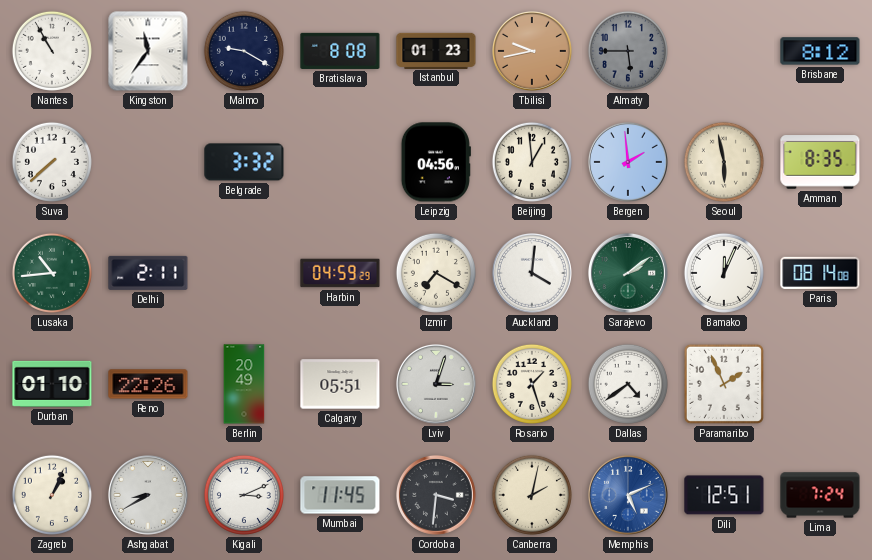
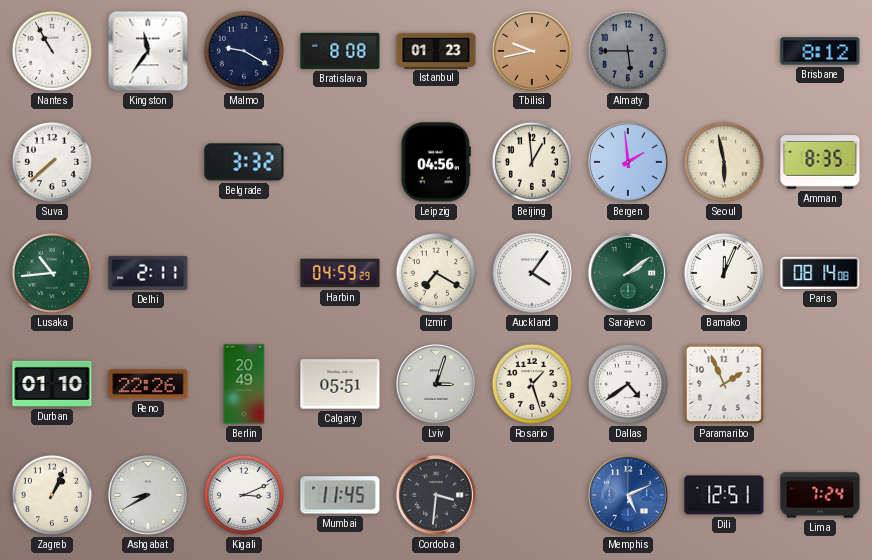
Auckland: 4:01 -> 4:06 (532, 273)
Canberra: 2:02 -> none (532, 495)
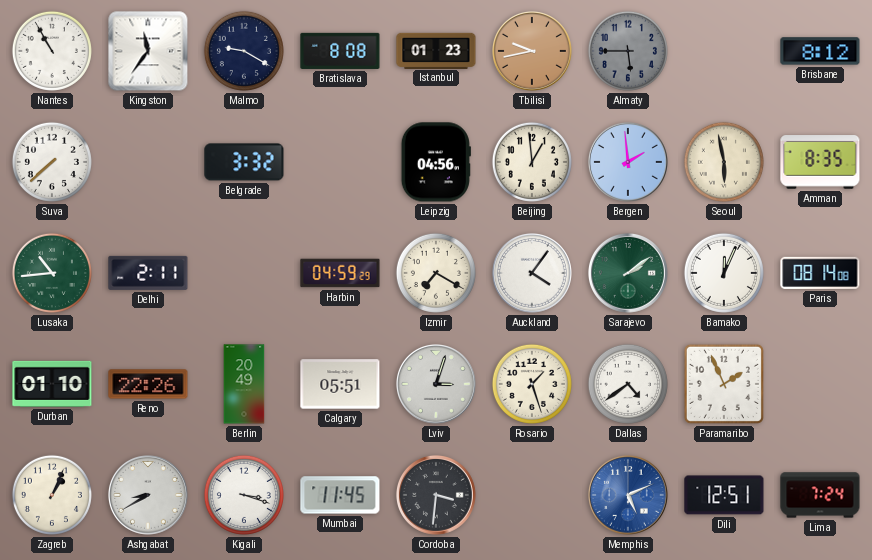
Kigali: 3:11 -> 3:18 (244, 495)
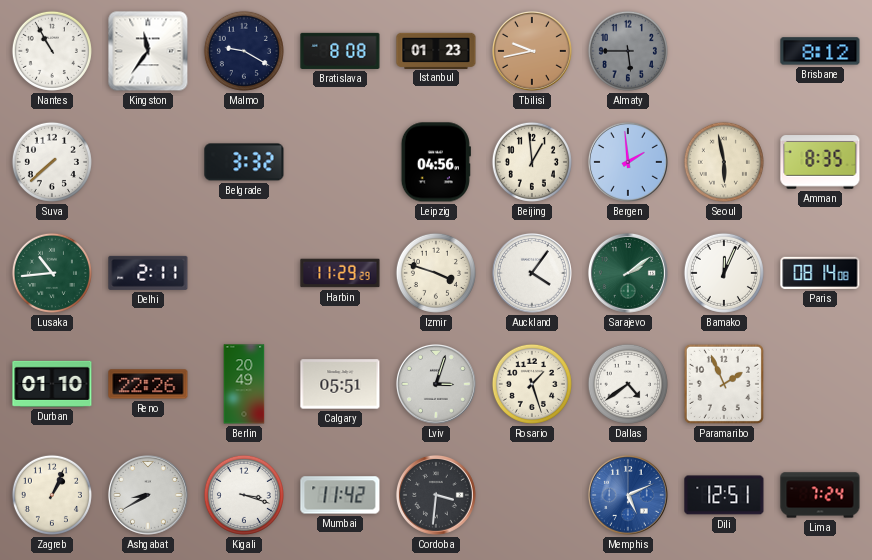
Harbin: 04:59 -> 11:29 (340, 273)
Izmir: 7:20 -> 3:48 (436, 273)
Mumbai: 11:45 -> 11:42 (340, 495)
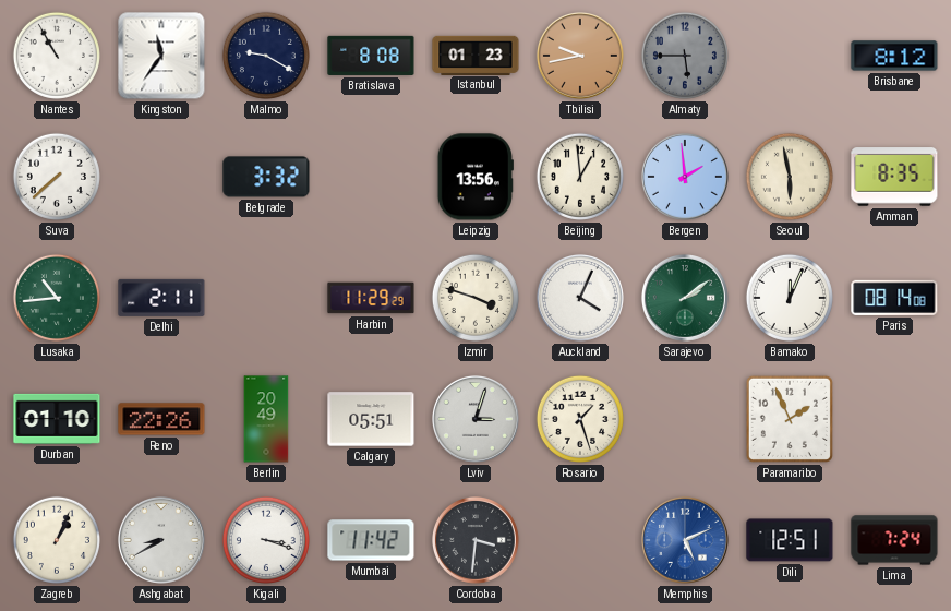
Leipzig: 04:56 -> 13:56 (475, 177)
Auckland: 4:06 -> 4:04 (580, 298)
Dallas: 4:39 -> none (628, 384)
